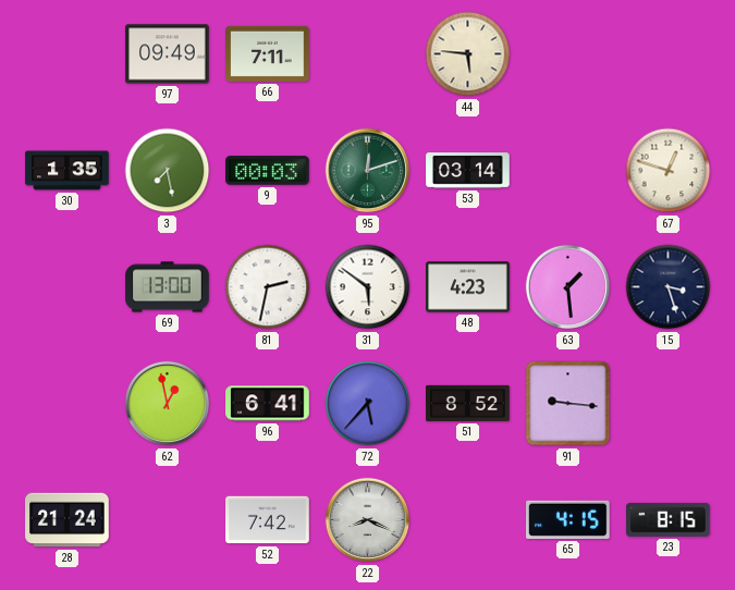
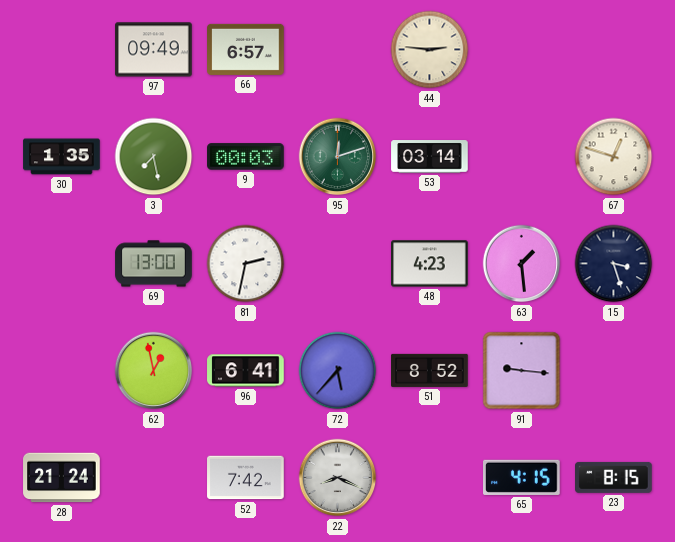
66: 7:11 -> 6:57 (246, 49)
44: 5:46 -> 2:46 (430, 50)
31: 5:51 -> none (368, 287)
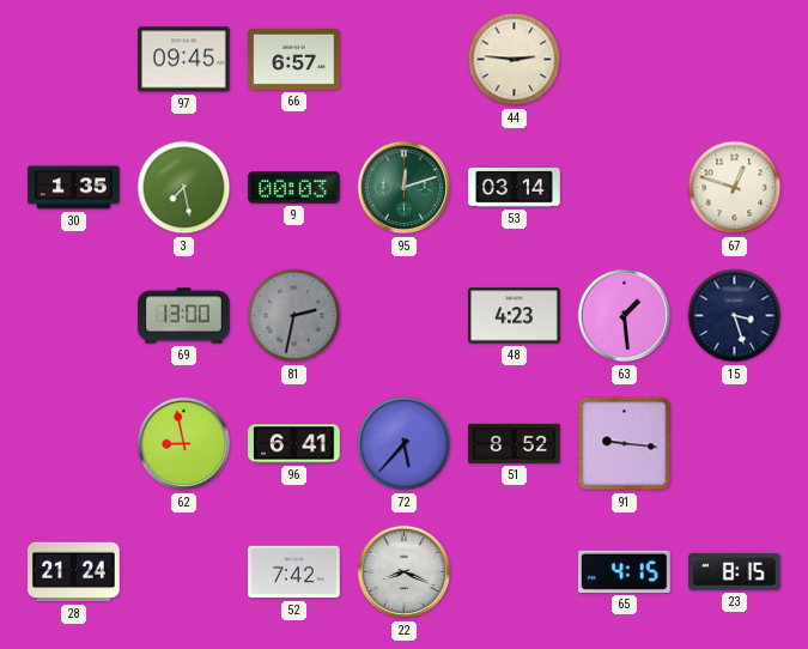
97: 09:49 -> 09:45 (184, 60)
81 dial: white -> grey (294, 316)
62: 12:58 -> 8:58 (184, 444)
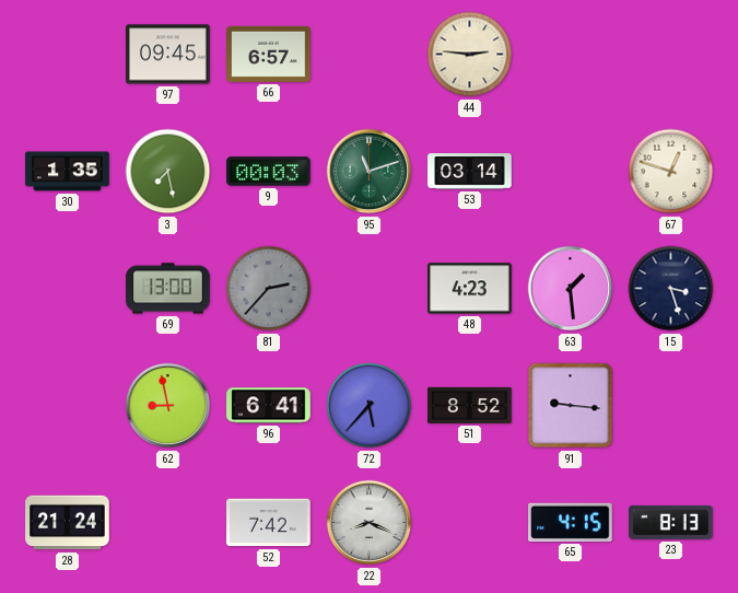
95: 12:12 -> 11:12 (370, 172)
81: 2:32 -> 2:37 (269, 289)
23: 8:15 -> 8:13 (671, 522)
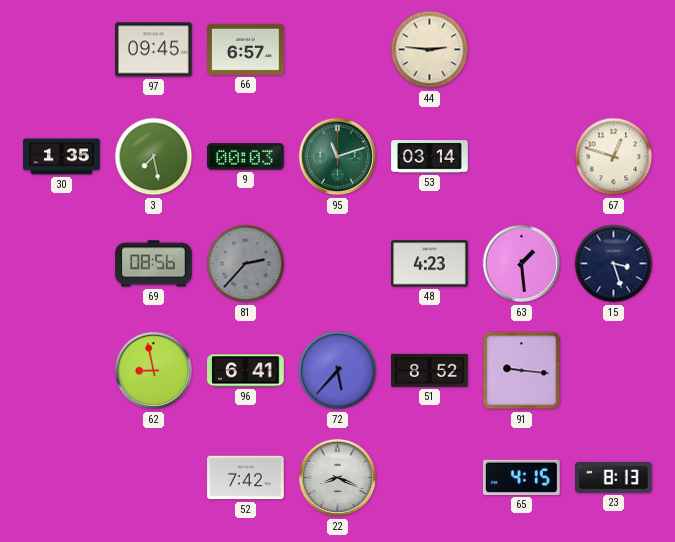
69: 13:00 -> 08:56 (154, 264)
28: 21:24 -> none (68, 523)
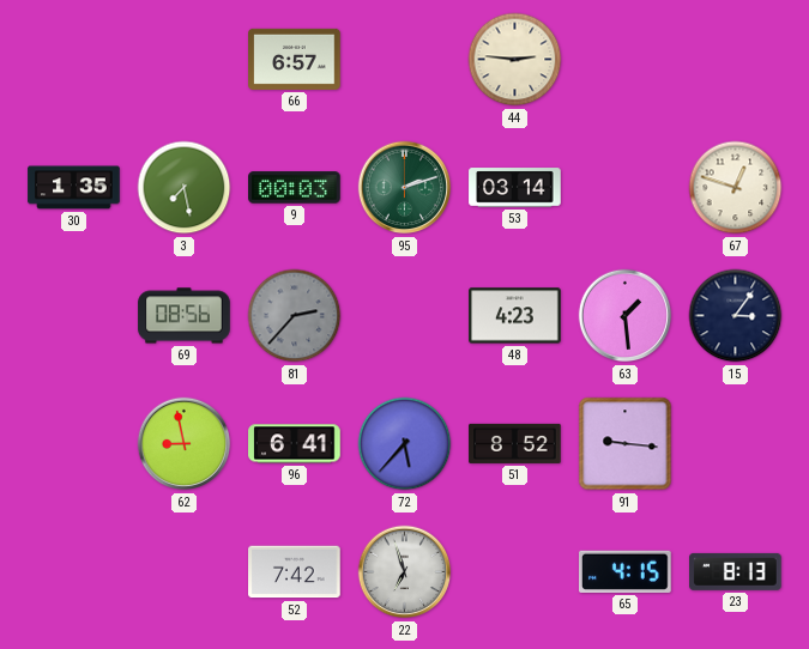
97: 09:45 -> none (154, 50)
95: 11:12 -> 2:12 (405, 188)
15: 3:27 -> 3:06 (736, 316)
22: 8:19 -> 6:57 (405, 572)
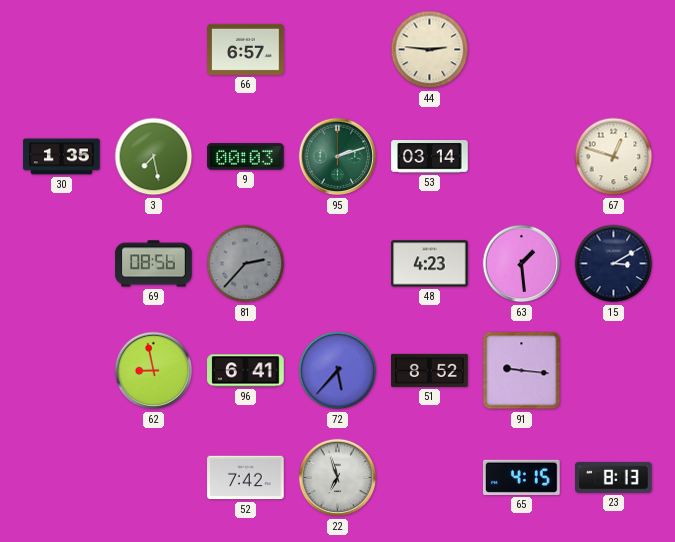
15: 3:06 -> 3:10 (614, 264)
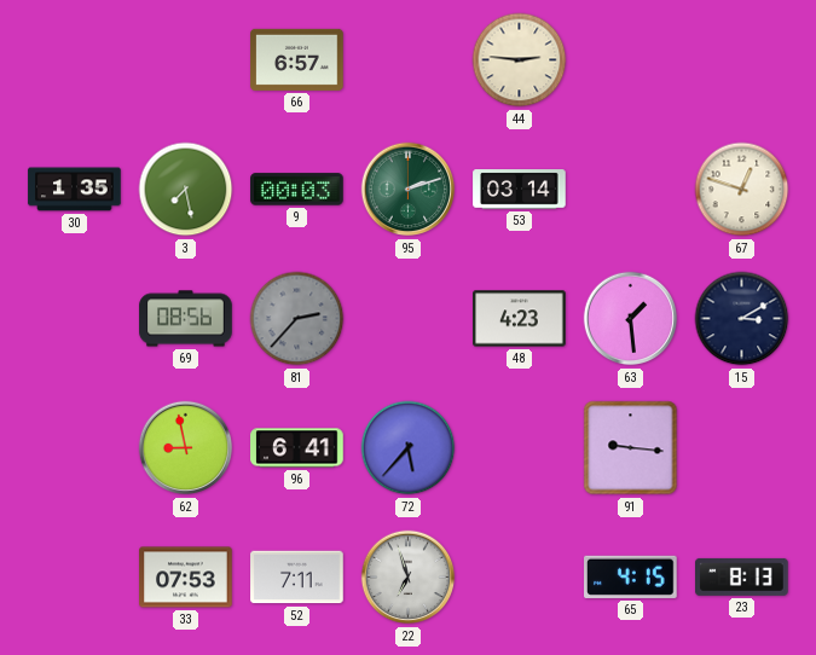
51: 8:52 -> none (430, 370)
33: none -> 07:53 (186, 578)
52: 7:42 -> 7:11 (297, 578)
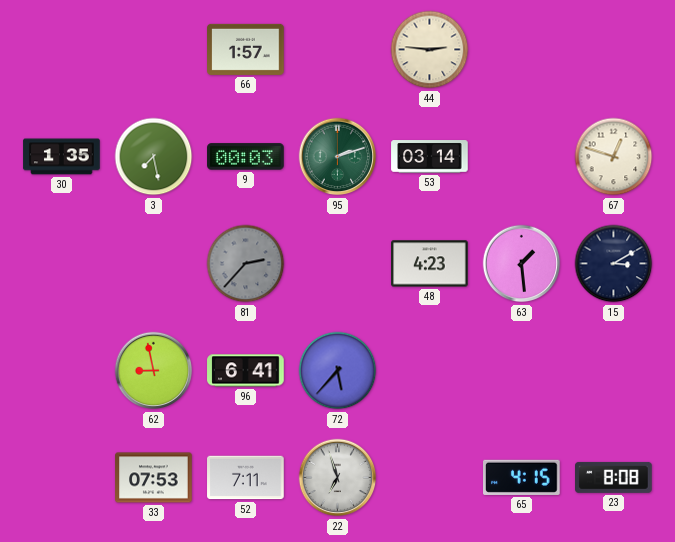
66: 6:57 -> 1:57 (246, 49)
69: 08:56 -> none (186, 319)
91: 9:16 -> none (631, 448)
23: 8:13 -> 8:08 (614, 477)
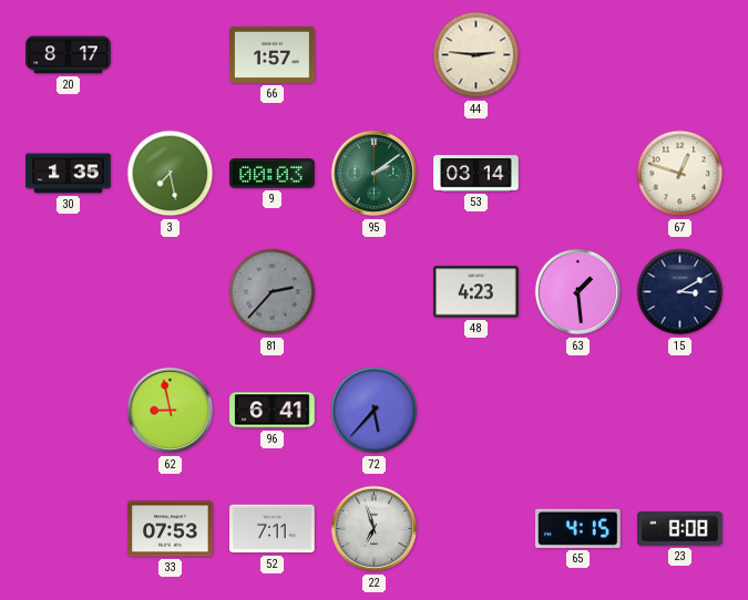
20: none -> 8:17 (69, 55)
95: 2:12 -> 2:09 (375, 174)
